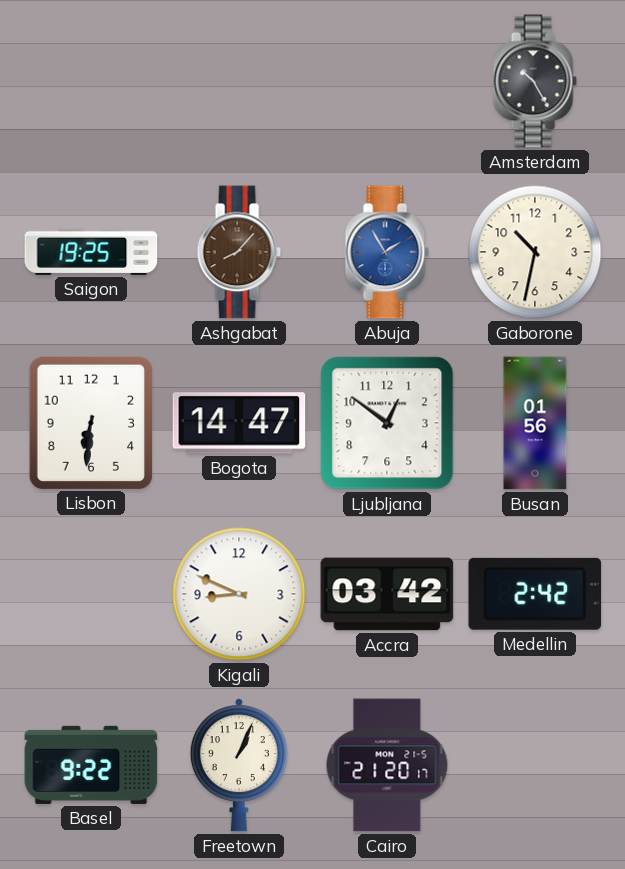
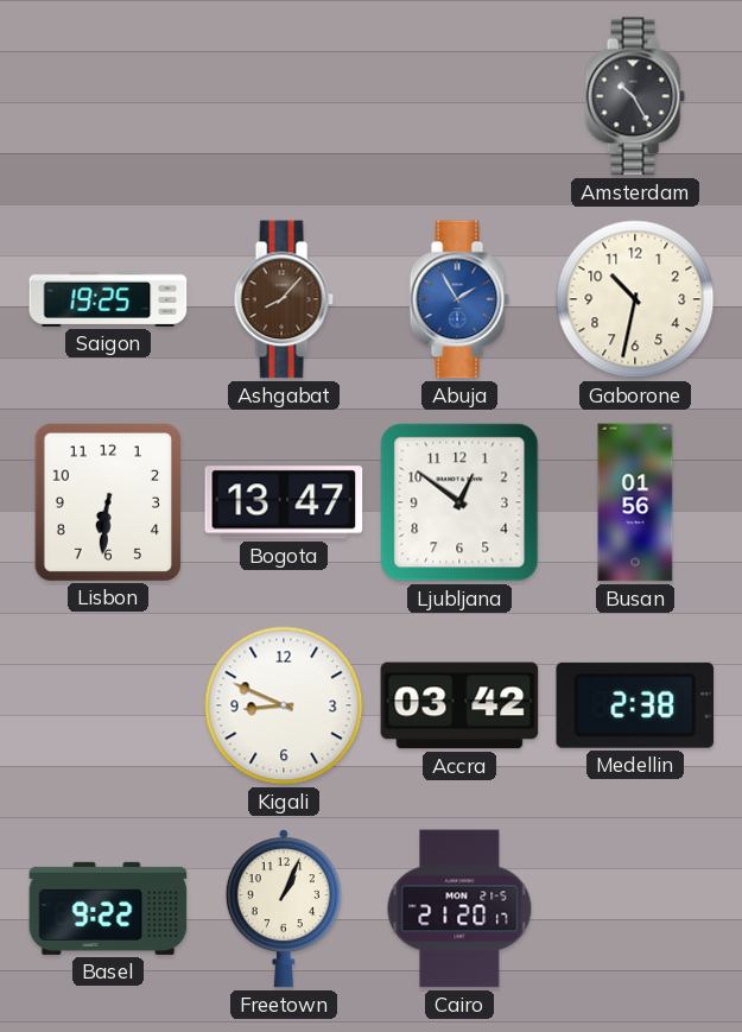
Bogota: 14:47 -> 13:47 (284, 502)
Medellin: 2:42 -> 2:38 (635, 705)
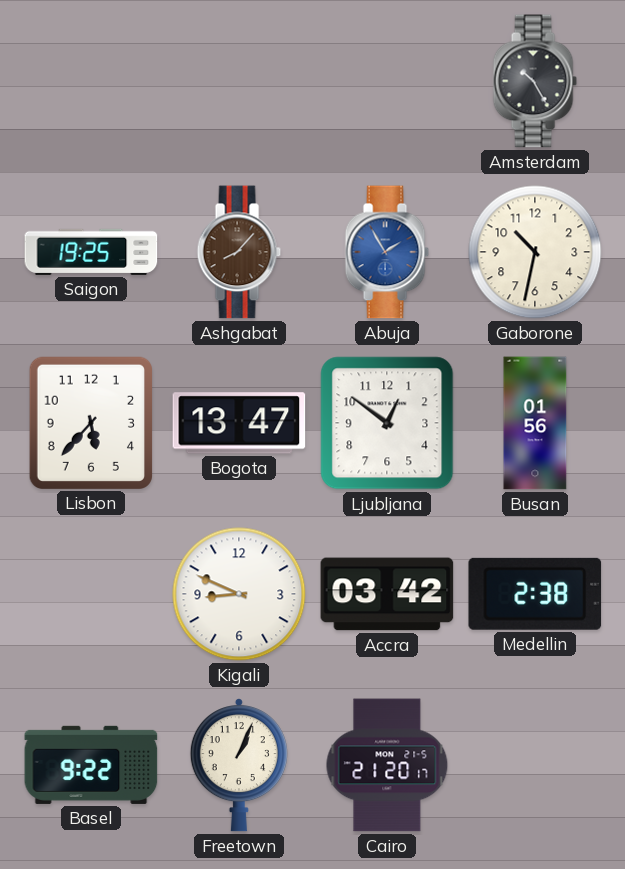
Lisbon: 6:31 -> 5:37 (91, 422)
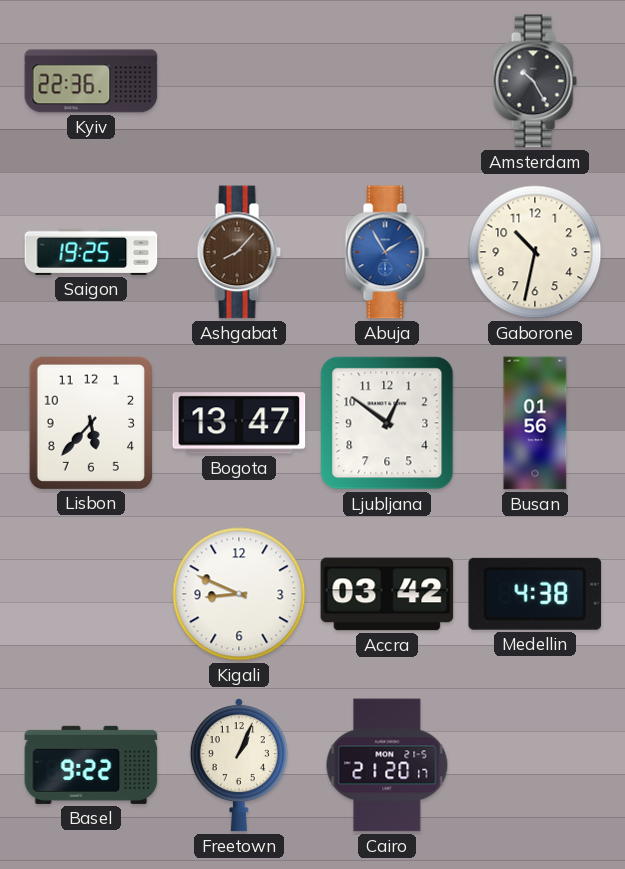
Kyiv: none -> 22:36 (91, 81)
Medellin: 2:38 -> 4:38 (535, 594)
